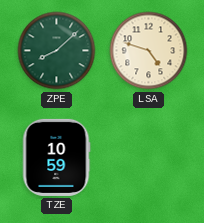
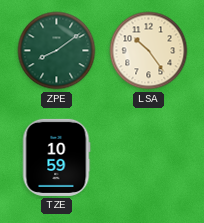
ZPE: 8:08 -> 8:09 (57, 51)
LSA: 4:48 -> 10:24 (149, 51)
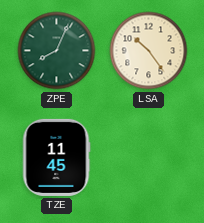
ZPE: 8:09 -> 8:04 (57, 51)
TZE: 10:59 -> 11:45 (56, 157)
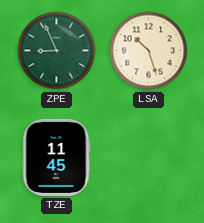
ZPE: 8:04 -> 8:56 (57, 51)
LSA: 10:24 -> 10:27 (149, 51)
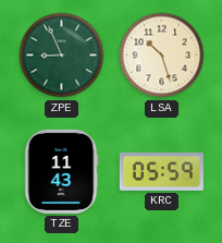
TZE: 11:45 -> 11:43 (61, 171)
KRC: none -> 05:59 (161, 171)
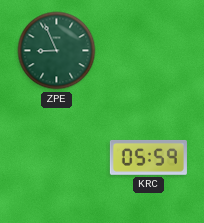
LSA: 10:27 -> none (162, 56)
TZE: 11:43 -> none (61, 171)
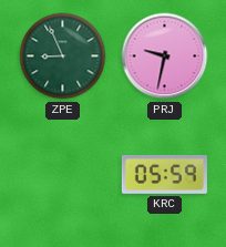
PRJ: none -> 9:32 (165, 56)
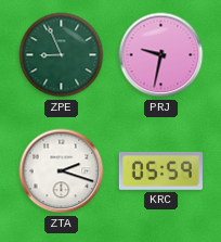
ZTA: none -> 2:18 (62, 171)
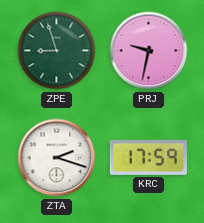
ZPE: 8:56 -> 8:57 (57, 51)
KRC: 05:59 -> 17:59 (148, 157)
